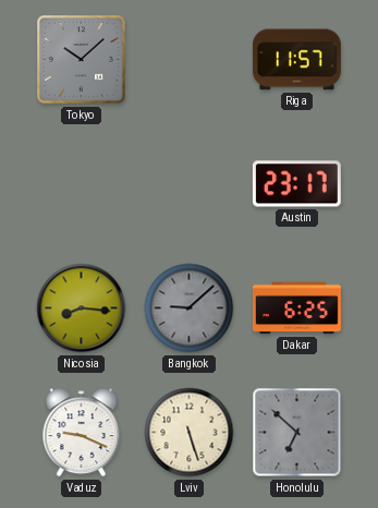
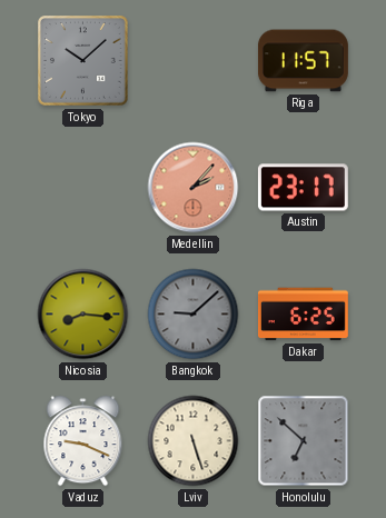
Medellin: none -> 2:07 (194, 188)
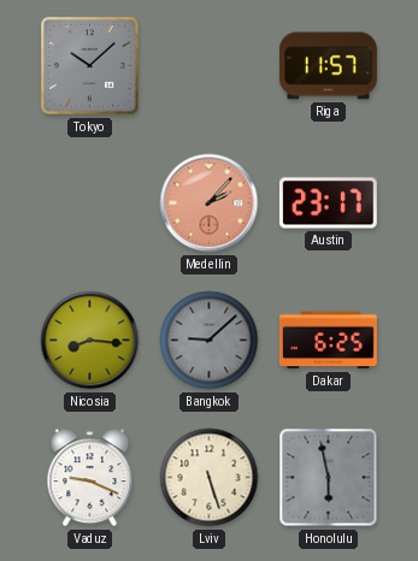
Honolulu: 6:52 -> 5:58 (329, 478)
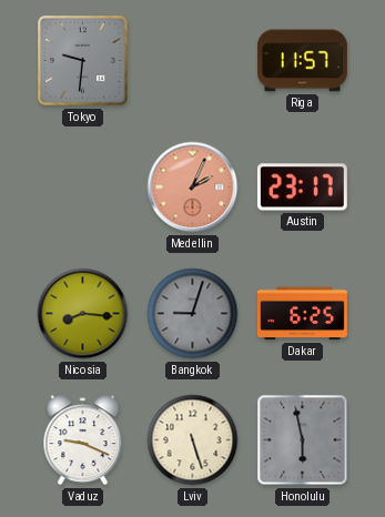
Tokyo: 10:08 -> 9:31 (83, 61)
Medellin: 2:07 -> 2:04 (193, 187)
Bangkok: 9:08 -> 9:03 (193, 314)
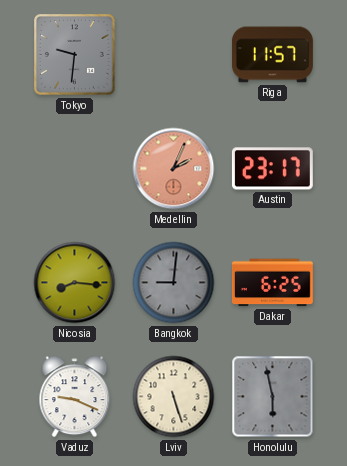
Bangkok: 9:03 -> 9:01 (174, 283)
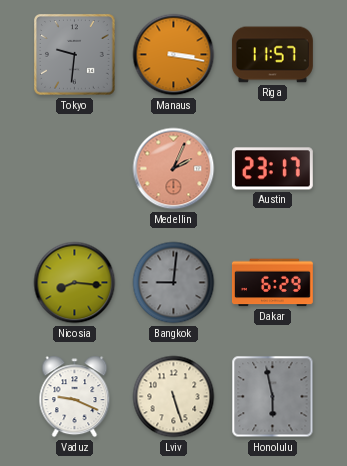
Manaus: none -> 3:17 (174, 55)
Dakar: 6:25 -> 6:29 (272, 283)
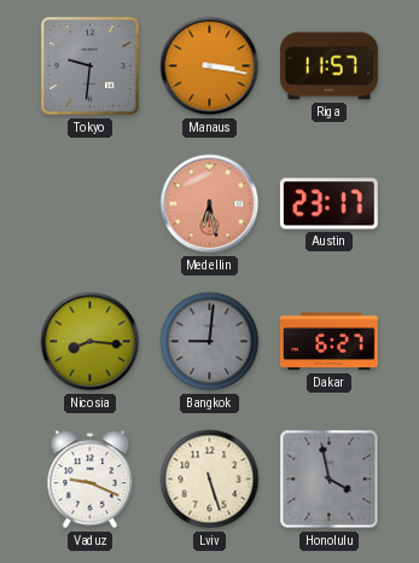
Medellin: 2:04 -> 6:28 (210, 204)
Dakar: 6:29 -> 6:27 (328, 342)
Honolulu: 5:58 -> 3:58 (330, 480)
